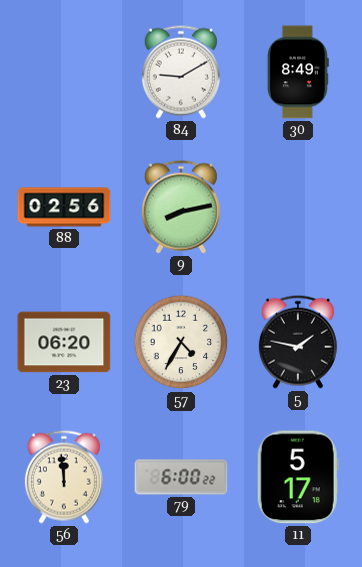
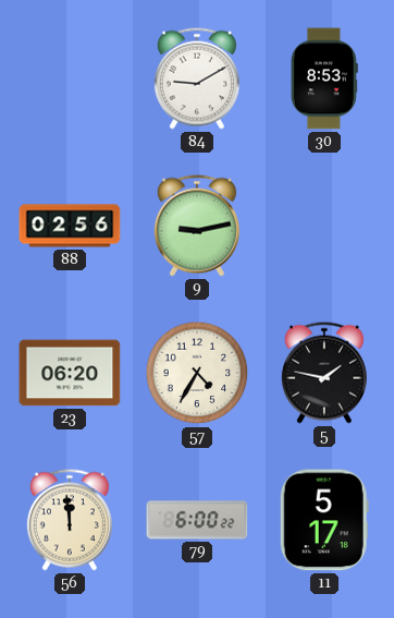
30: 8:49 -> 8:53 (324, 78)
9: 8:13 -> 9:13 (197, 226)
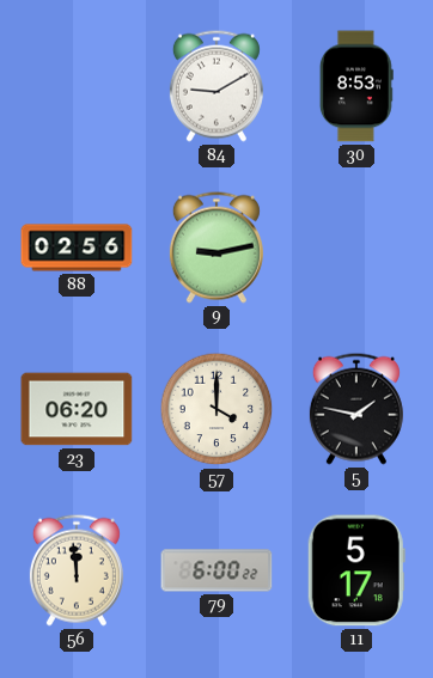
57: 4:35 -> 4:00 (216, 409)
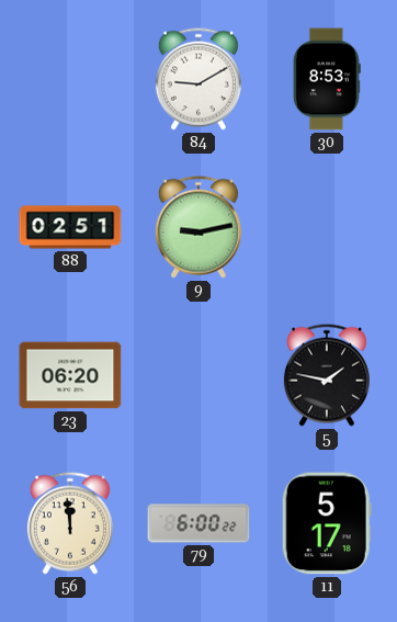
88: 02:56 -> 02:51 (70, 227)
57: 4:00 -> none (216, 409)
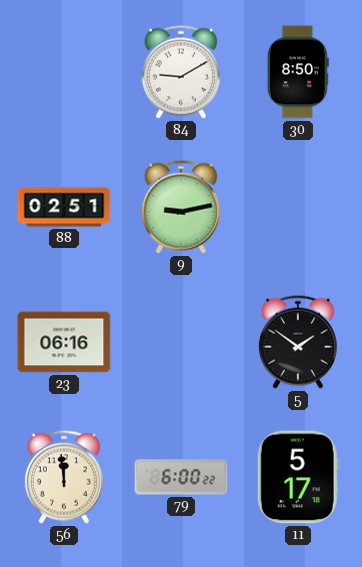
30: 8:53 -> 8:50 (298, 72)
23: 06:20 -> 06:16 (64, 342)
5: 1:47 -> 1:51 (298, 342)
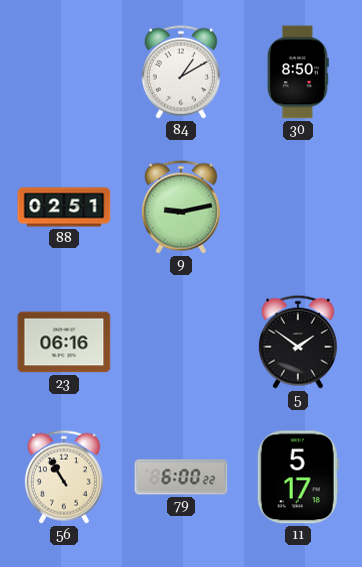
84: 9:10 -> 1:10 (181, 72)
56: 11:59 -> 10:55 (64, 477)
